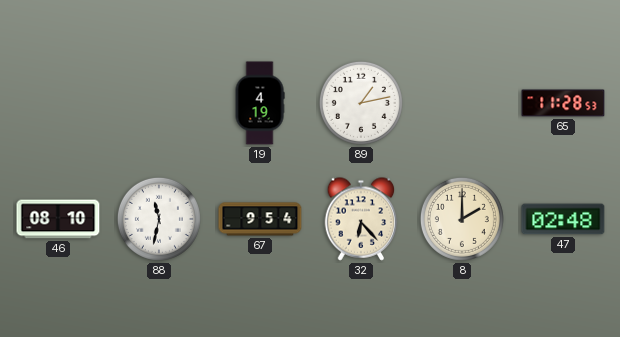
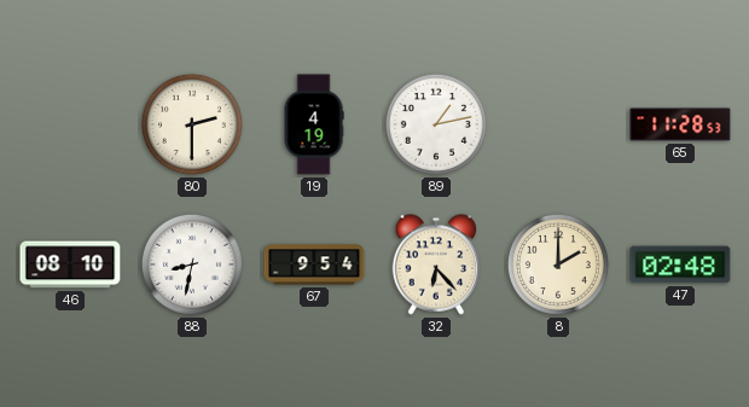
80: none -> 2:30 (192, 124)
88: 11:32 -> 8:32 (192, 264)
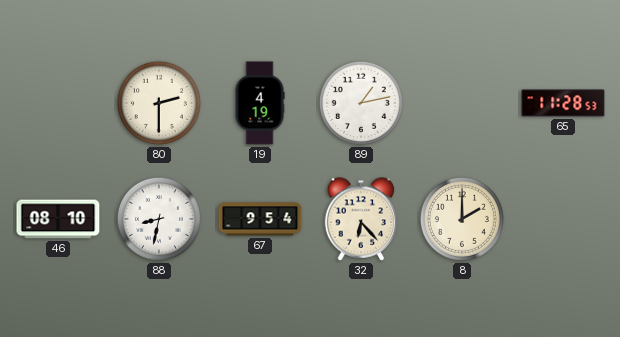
47: 02:48 -> none (680, 264)
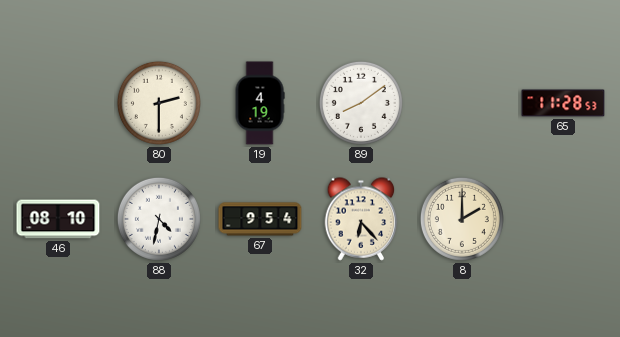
89: 1:13 -> 8:09 (361, 103)
88: 8:32 -> 4:32 (159, 219)
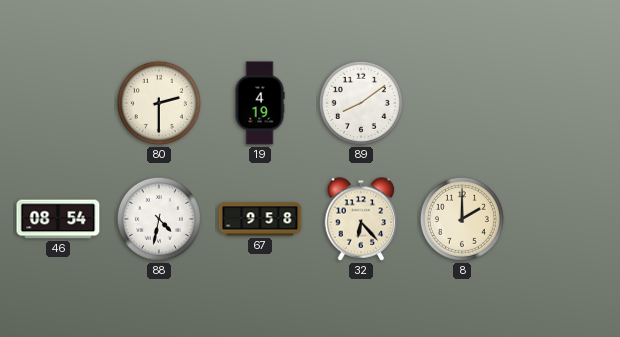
65: 11:28 -> none (563, 103)
46: 08:10 -> 08:54 (58, 219)
67: 9:54 -> 9:58 (260, 219)
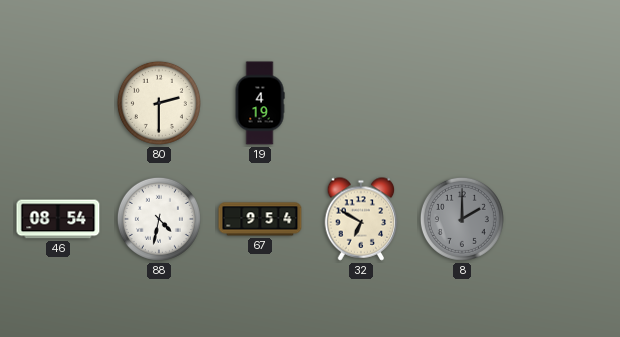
89: 8:09 -> none (361, 103)
67: 9:58 -> 9:54 (260, 219)
32: 6:23 -> 6:50 (361, 219)
8 dial: cream -> grey (462, 219)
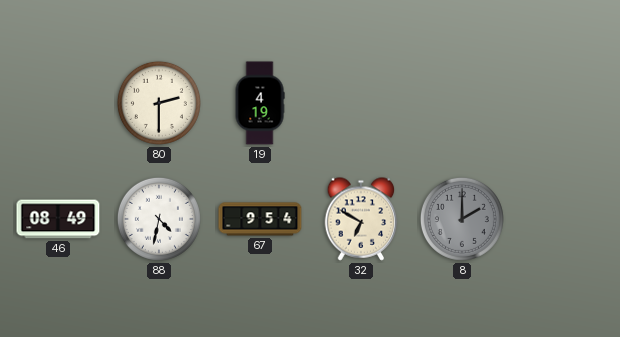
46: 08:54 -> 08:49 (58, 219)
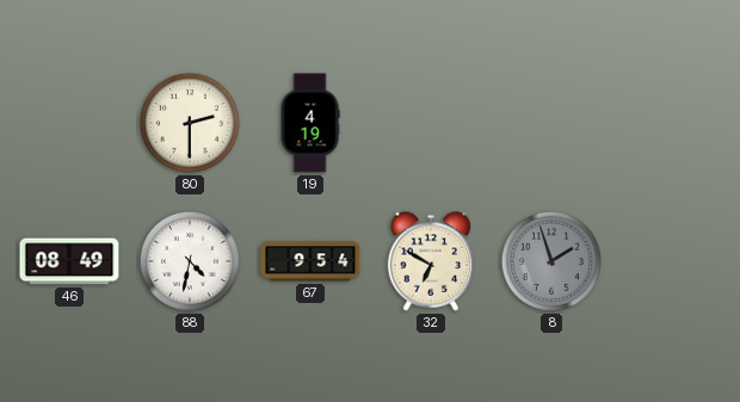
8: 2:00 -> 1:57 (551, 261)
